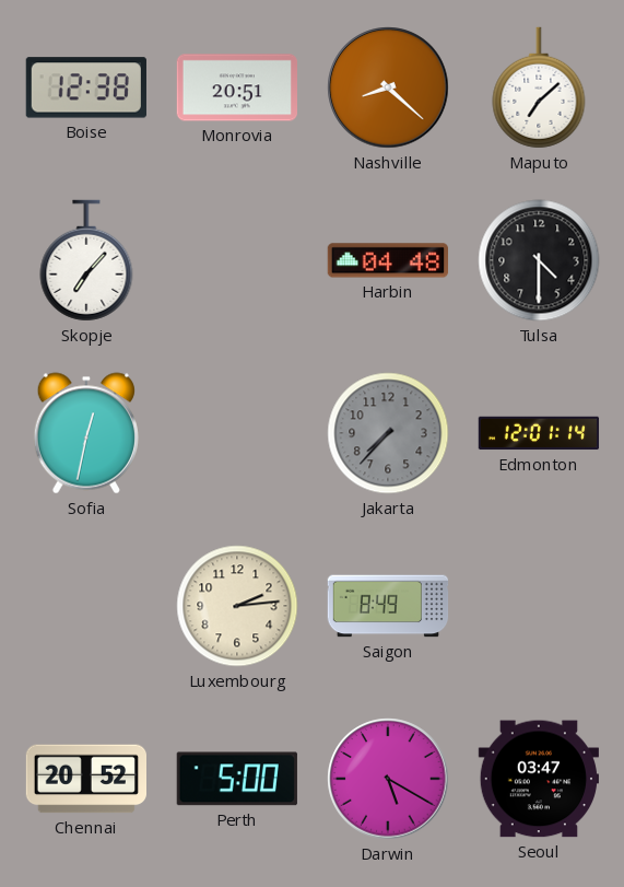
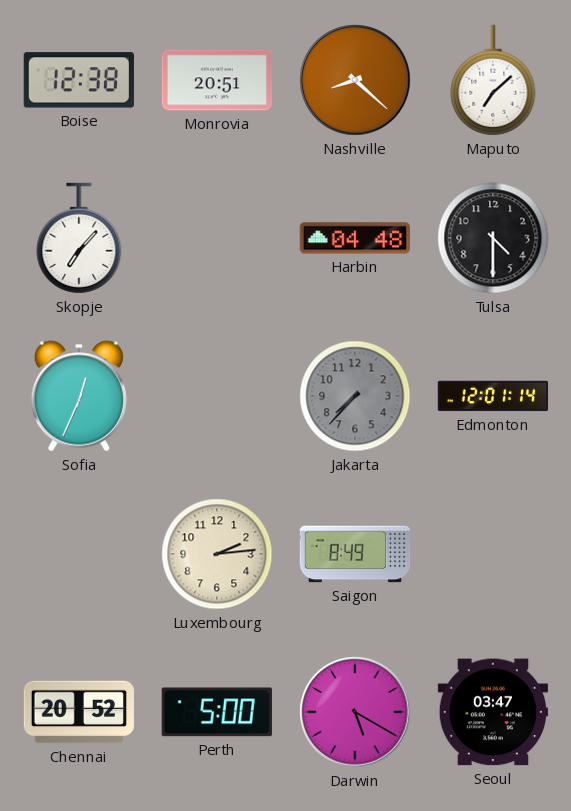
Sofia: 12:32 -> 12:34 (79, 396)
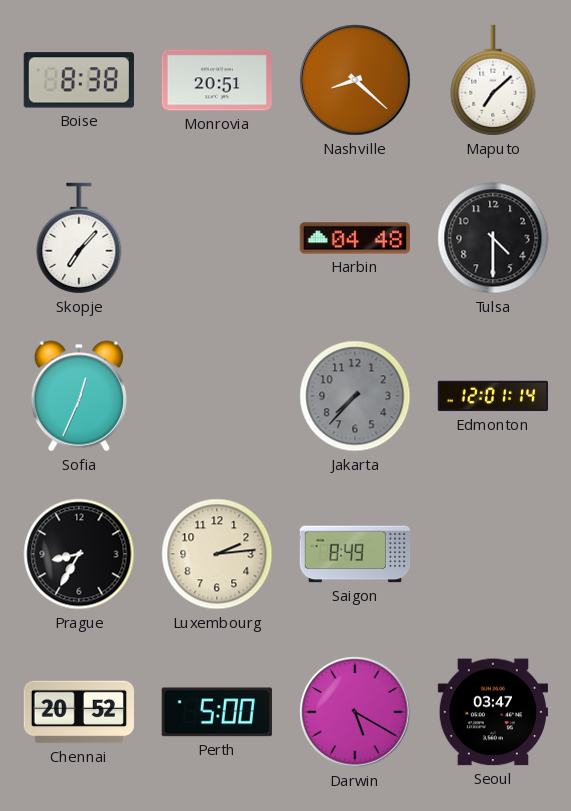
Boise: 12:38 -> 8:38 (79, 80)
Prague: none -> 8:35 (79, 554)
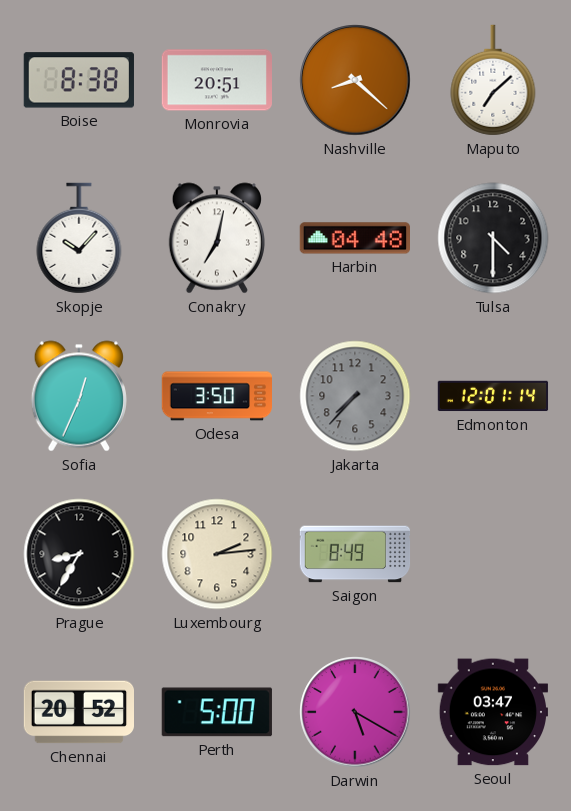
Skopje: 7:07 -> 10:07 (79, 238)
Conakry: none -> 7:02 (217, 238)
Odesa: none -> 3:50 (217, 396)
